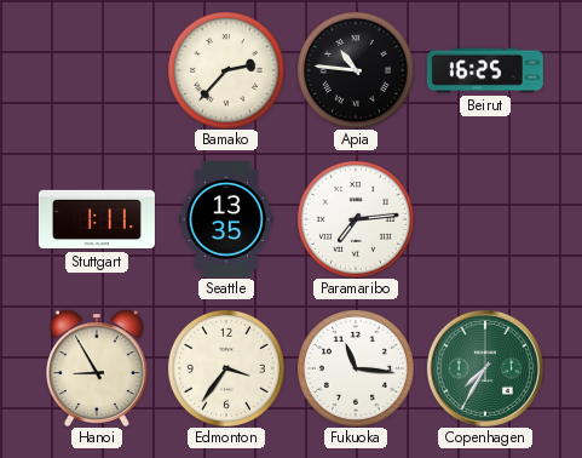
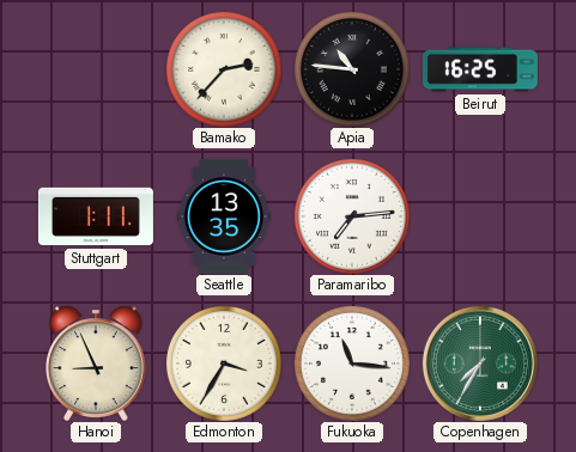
Hanoi: 8:55 -> 8:56 (97, 364)
Edmonton: 3:36 -> 3:35 (224, 364)
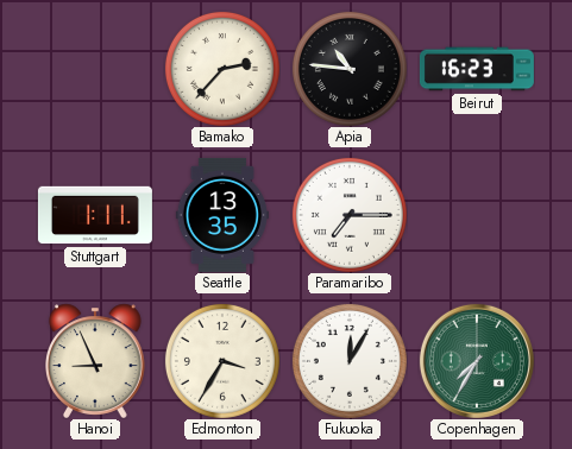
Beirut: 16:25 -> 16:23 (477, 69)
Paramaribo: 7:14 -> 7:15 (350, 215)
Fukuoka: 11:16 -> 12:05 (350, 361)
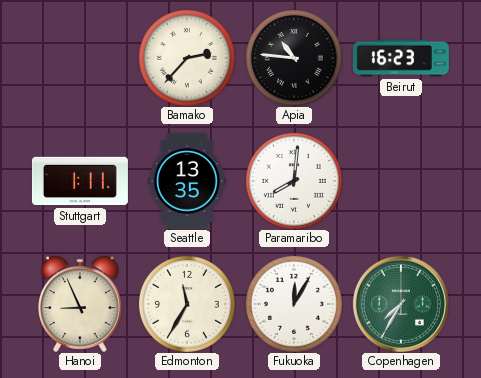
Paramaribo: 7:15 -> 8:01 (294, 181)
Edmonton: 3:35 -> 11:35 (187, 304)
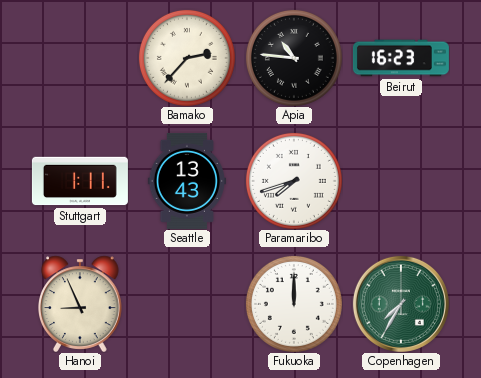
Seattle: 13:35 -> 13:43 (187, 181)
Paramaribo: 8:01 -> 7:42 (294, 181)
Edmonton: 11:35 -> none (187, 304)
Fukuoka: 12:05 -> 12:00 (294, 304)
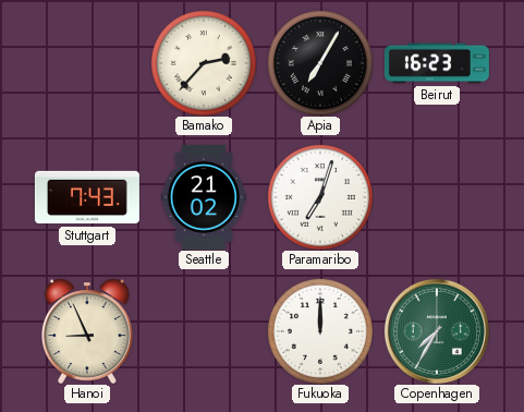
Apia: 10:46 -> 7:05 (320, 63)
Stuttgart: 1:11 -> 7:43 (87, 197)
Seattle: 13:43 -> 21:02 (204, 197)
Paramaribo: 7:42 -> 7:03 (320, 197)
